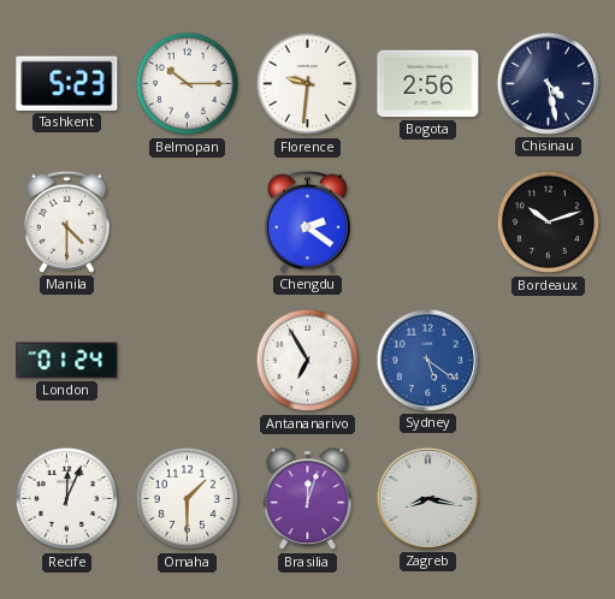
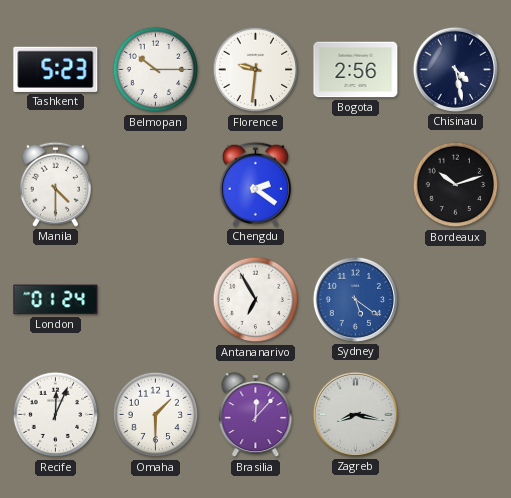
Brasilia: 12:03 -> 12:07 (256, 415)
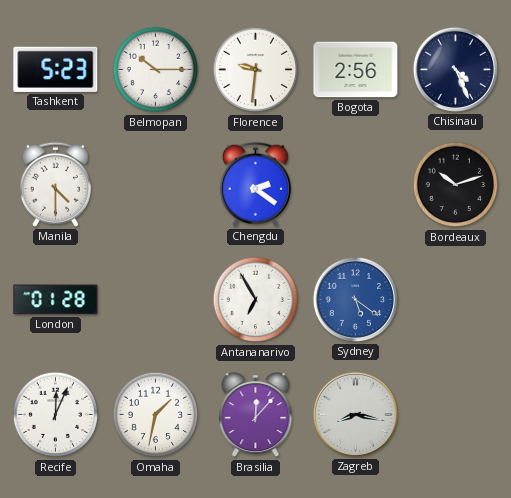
Chisinau: 4:28 -> 4:26 (455, 69)
London: 01:24 -> 01:28 (56, 300)
Omaha: 1:30 -> 1:32 (156, 415)
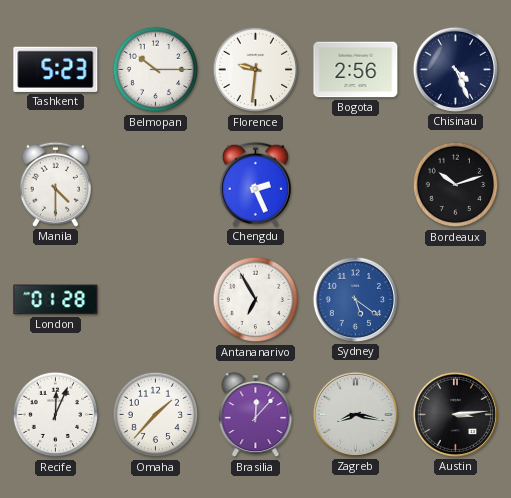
Chengdu: 2:21 -> 2:26 (255, 184)
Omaha: 1:32 -> 1:37 (156, 415)
Austin: none -> 3:14 (455, 414)
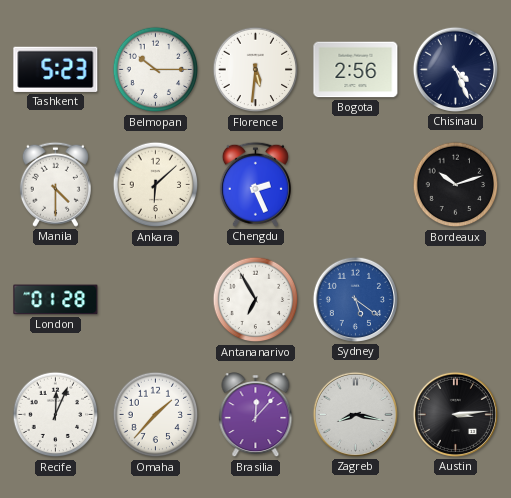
Florence: 9:31 -> 5:31 (256, 70)
Ankara: none -> 6:08 (156, 185)
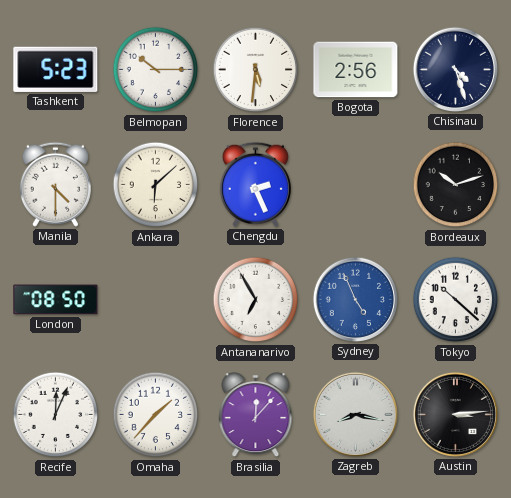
Chisinau: 4:26 -> 4:27 (455, 69)
London: 01:28 -> 08:50 (56, 300)
Sydney: 5:21 -> 4:56 (355, 299)
Tokyo: none -> 10:22 (456, 300)
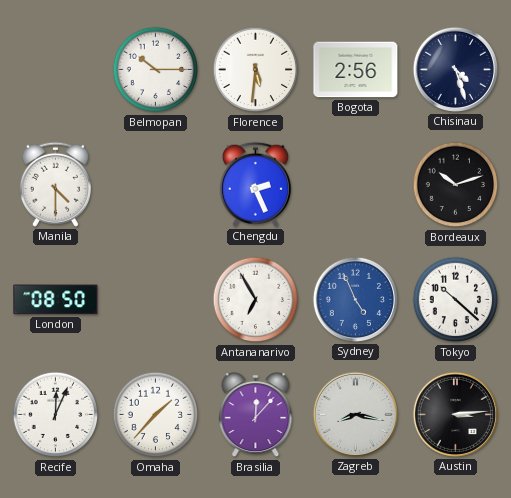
Tashkent: 5:23 -> none (56, 69)
Ankara: 6:08 -> none (156, 185)
